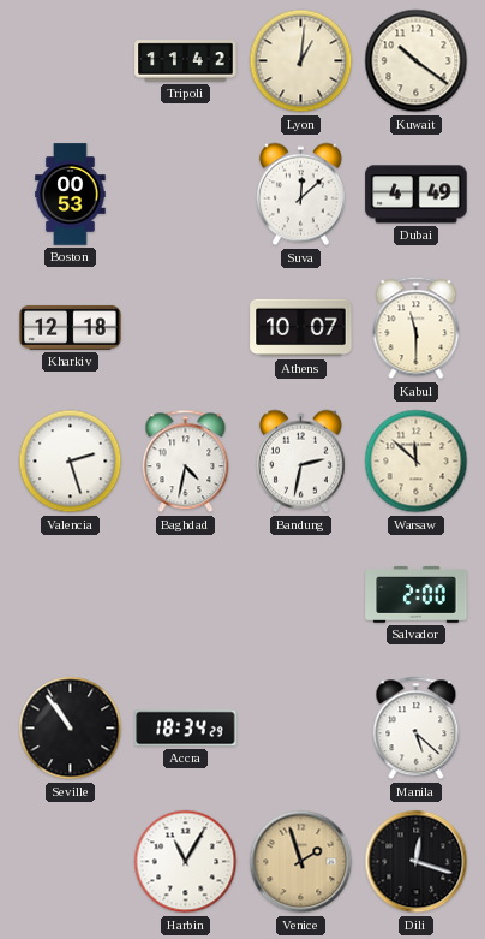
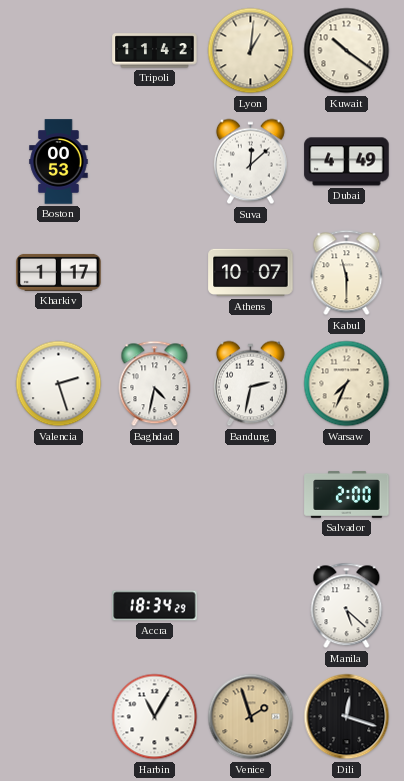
Kharkiv: 12:18 -> 1:17 (59, 272)
Warsaw: 11:52 -> 7:34 (347, 384)
Seville: 10:54 -> none (71, 729)
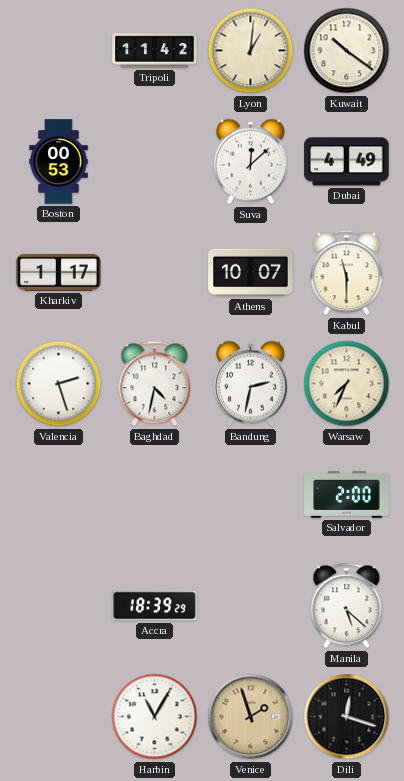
Accra: 18:34 -> 18:39 (155, 606)
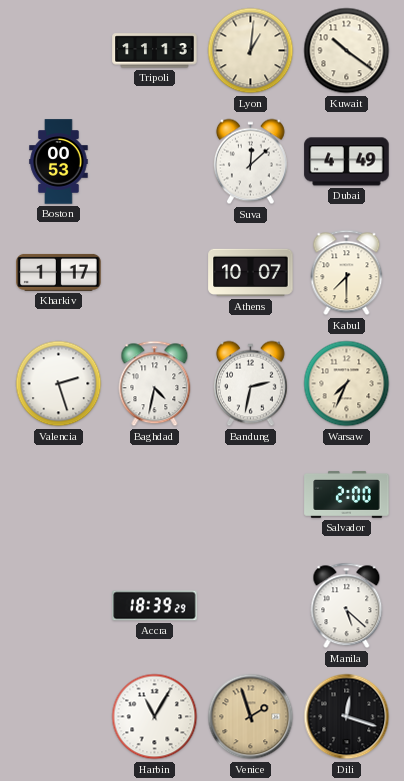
Tripoli: 11:42 -> 11:13 (155, 51)
Kabul: 11:30 -> 7:30 (347, 273)
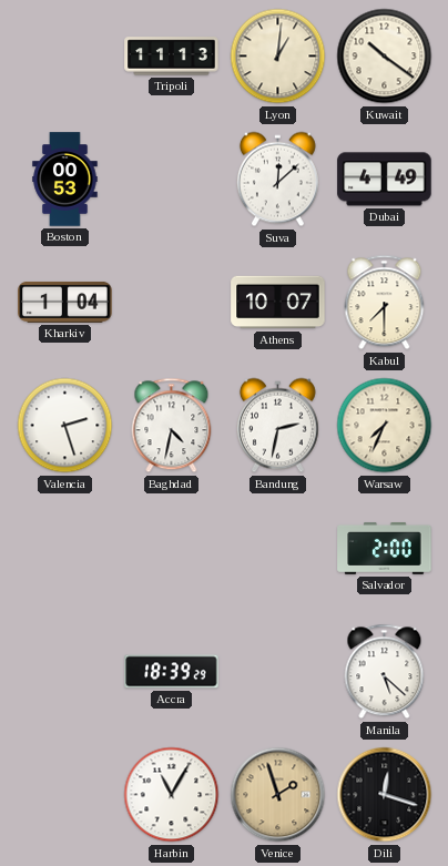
Kharkiv: 1:17 -> 1:04 (65, 302)
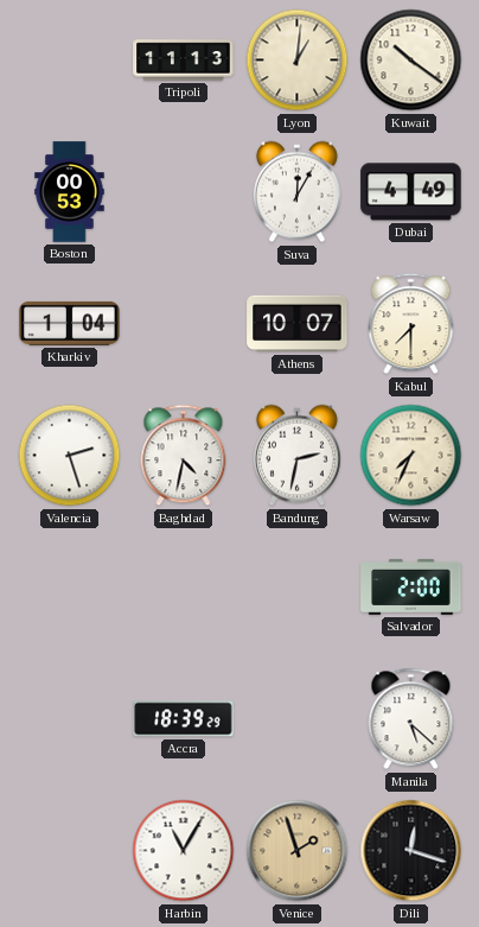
Suva: 12:08 -> 12:05 (296, 192)
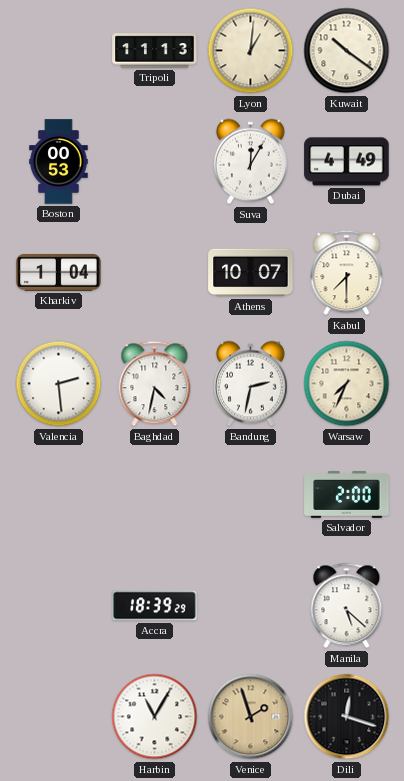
Valencia: 2:27 -> 2:29 (59, 384)
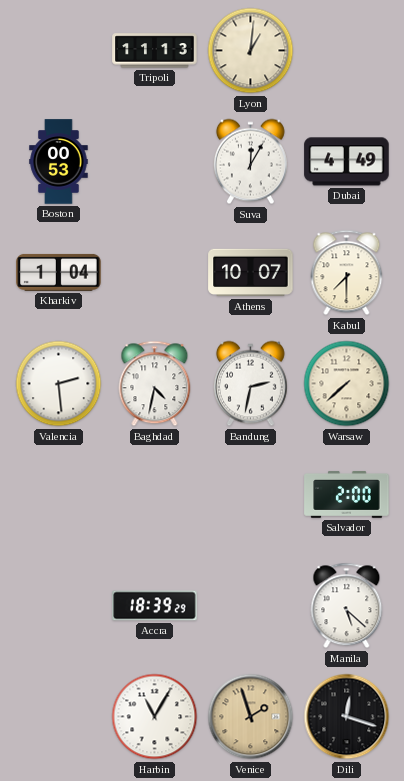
Kuwait: 10:21 -> none (347, 51)
Warsaw: 7:34 -> 7:38 (347, 384)
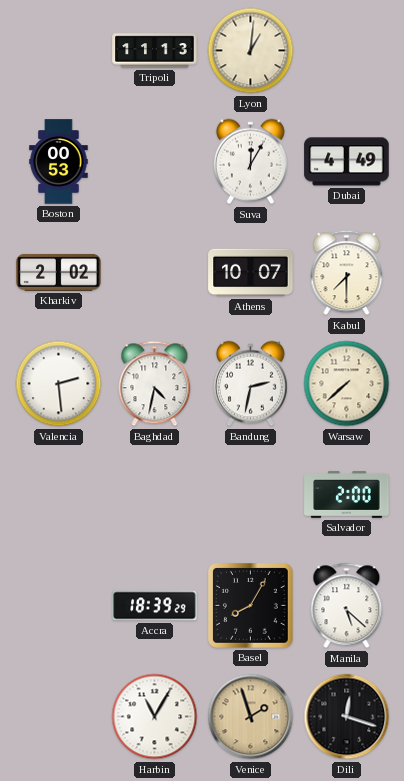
Kharkiv: 1:04 -> 2:02 (59, 272)
Basel: none -> 8:05 (251, 606)
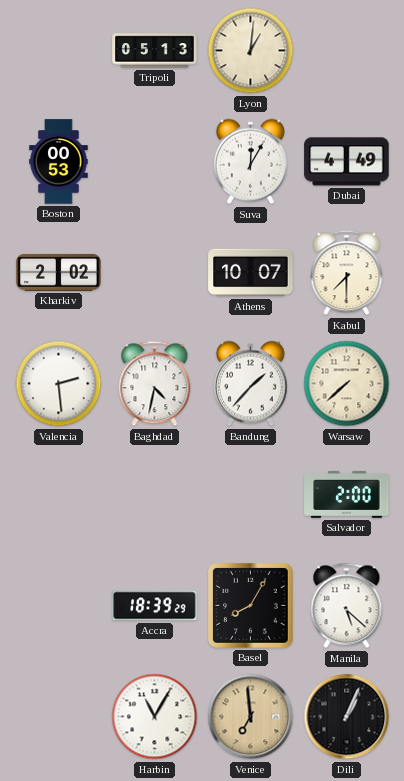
Tripoli: 11:13 -> 05:13 (155, 51)
Bandung: 2:32 -> 1:37 (250, 384)
Venice: 1:57 -> 6:59 (251, 717)
Dili: 12:18 -> 1:04 (347, 717)
